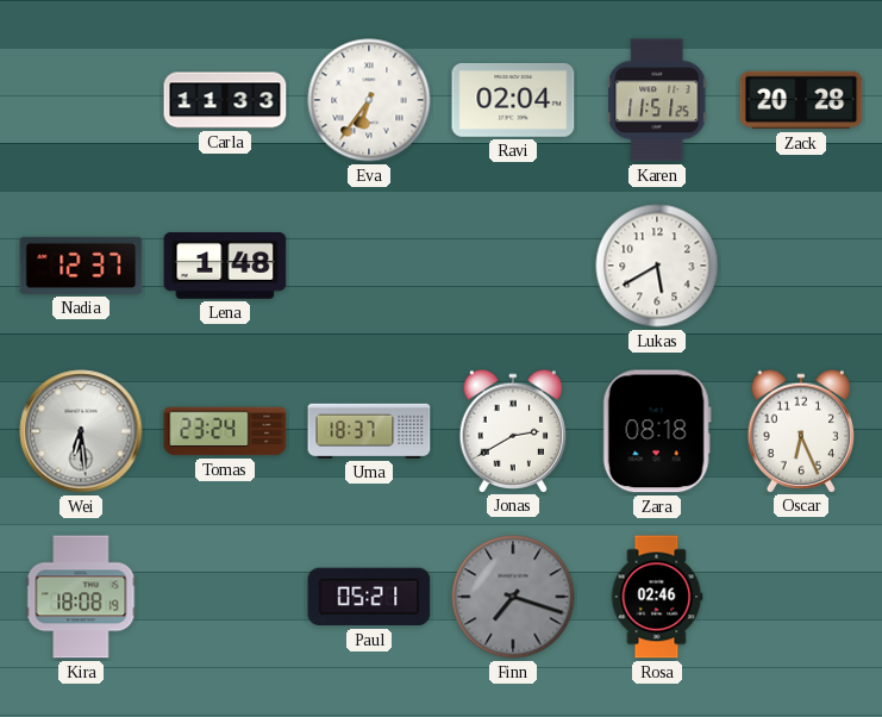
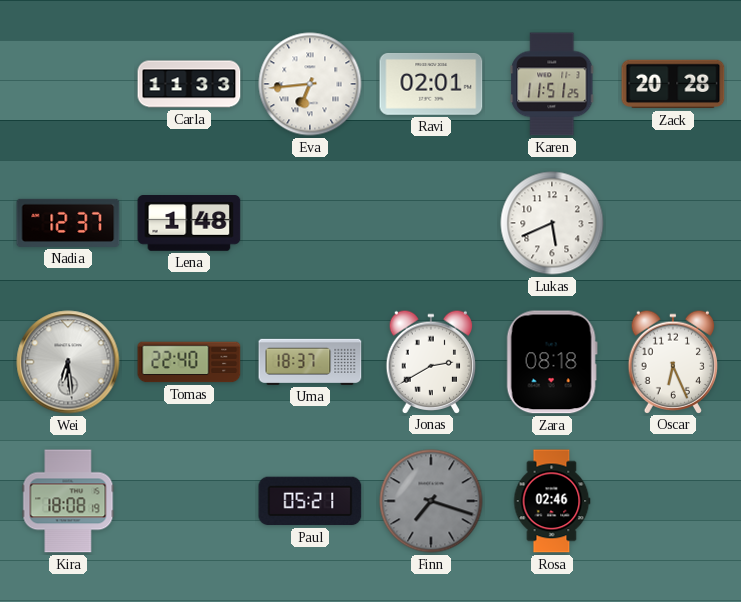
Eva: 6:36 -> 6:44 (310, 84)
Ravi: 02:04 -> 02:01 (431, 84)
Lukas: 5:40 -> 5:41 (552, 223)
Tomas: 23:24 -> 22:40 (189, 362)
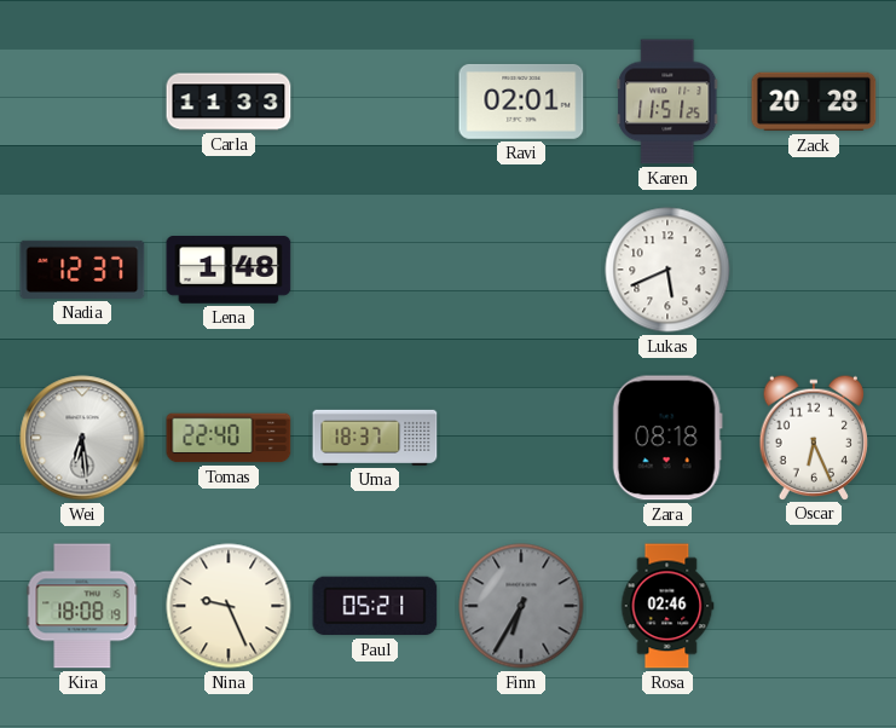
Eva: 6:44 -> none (310, 84)
Jonas: 2:40 -> none (431, 361)
Nina: none -> 9:26 (229, 606)
Finn: 7:18 -> 6:35 (521, 606)
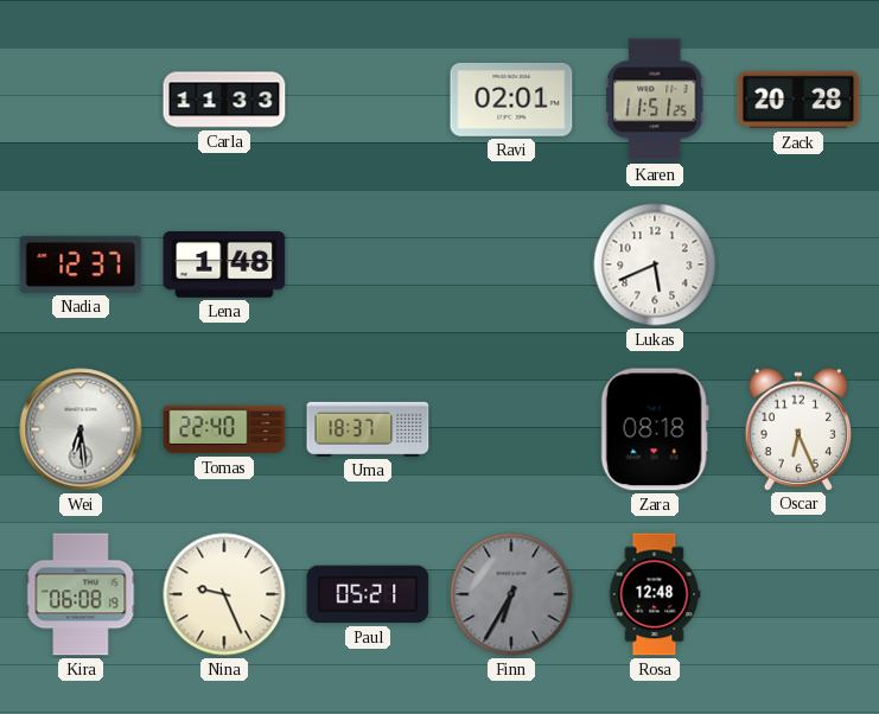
Kira: 18:08 -> 06:08 (81, 594)
Rosa: 02:46 -> 12:48 (655, 594)
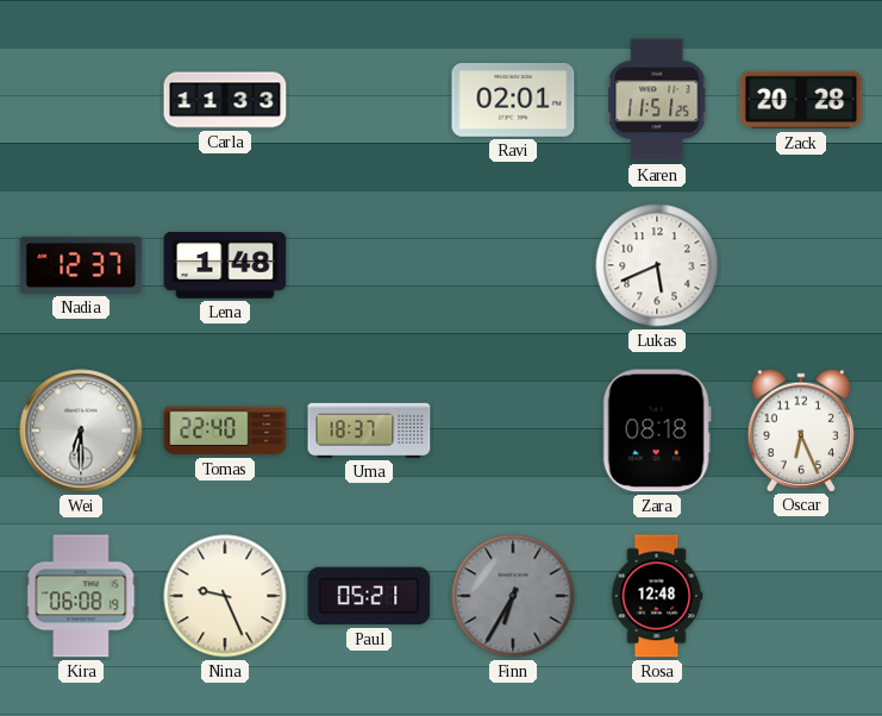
Wei: 6:29 -> 6:30 (81, 431)
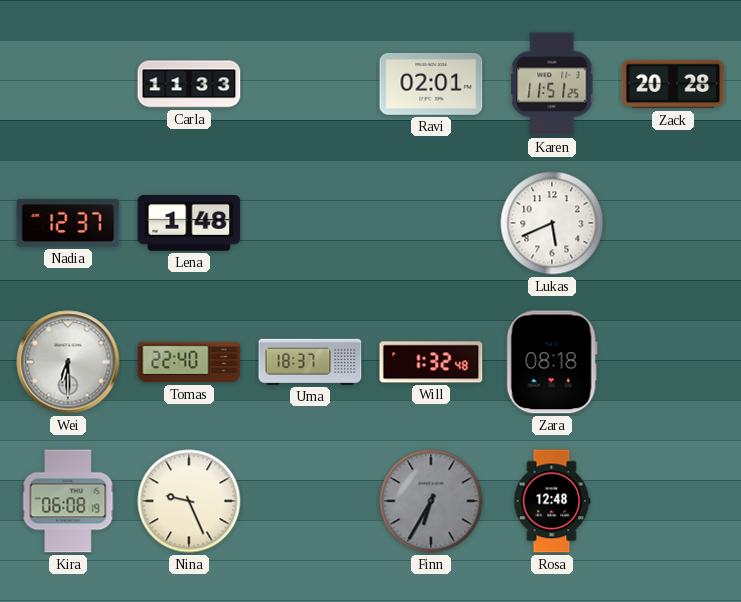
Will: none -> 1:32 (431, 362)
Oscar: 6:26 -> none (801, 429)
Paul: 05:21 -> none (369, 596)
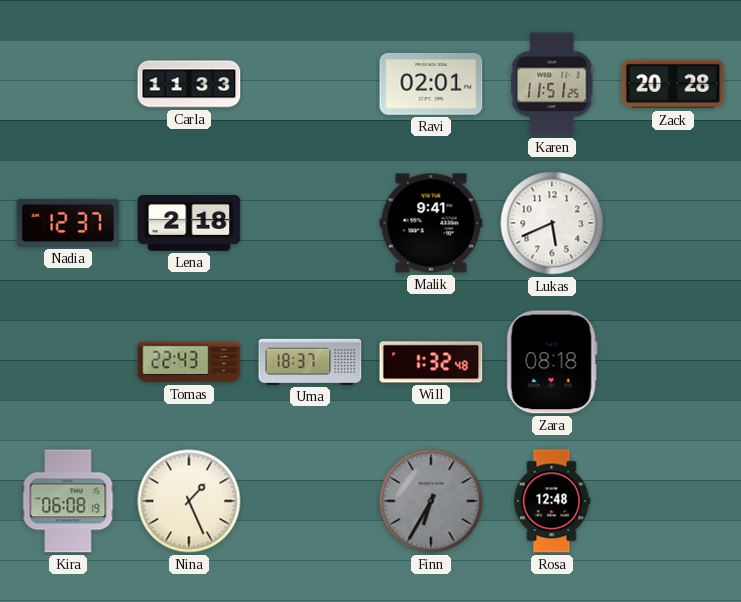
Lena: 1:48 -> 2:18 (189, 223)
Malik: none -> 9:41 (431, 223)
Wei: 6:30 -> none (68, 362)
Tomas: 22:40 -> 22:43 (189, 362)
Nina: 9:26 -> 1:26 (189, 501)
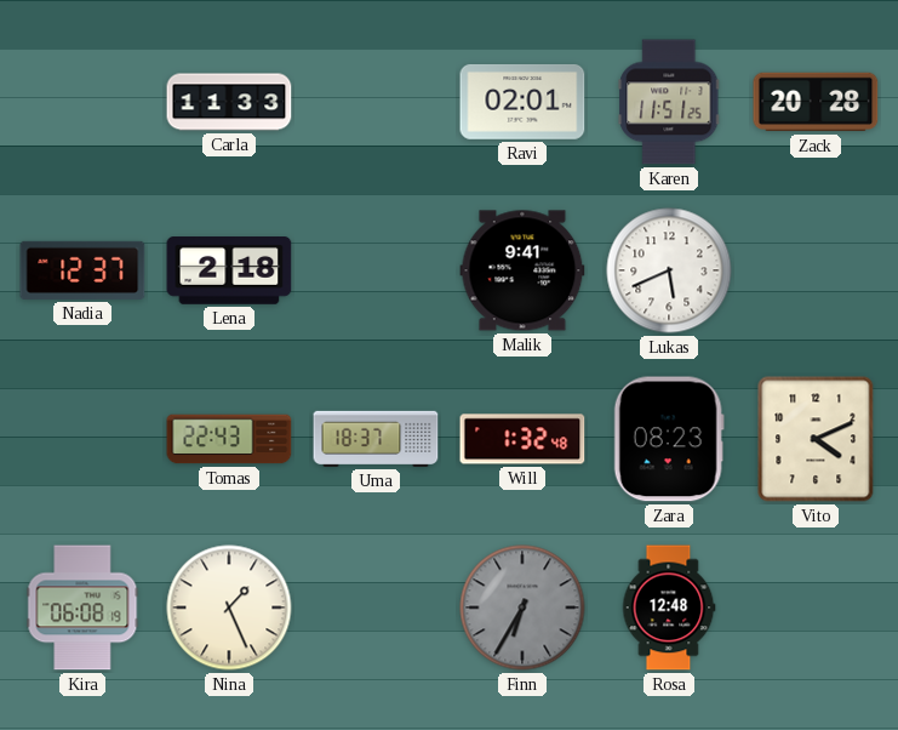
Zara: 08:18 -> 08:23 (669, 439)
Vito: none -> 4:11 (816, 439)
